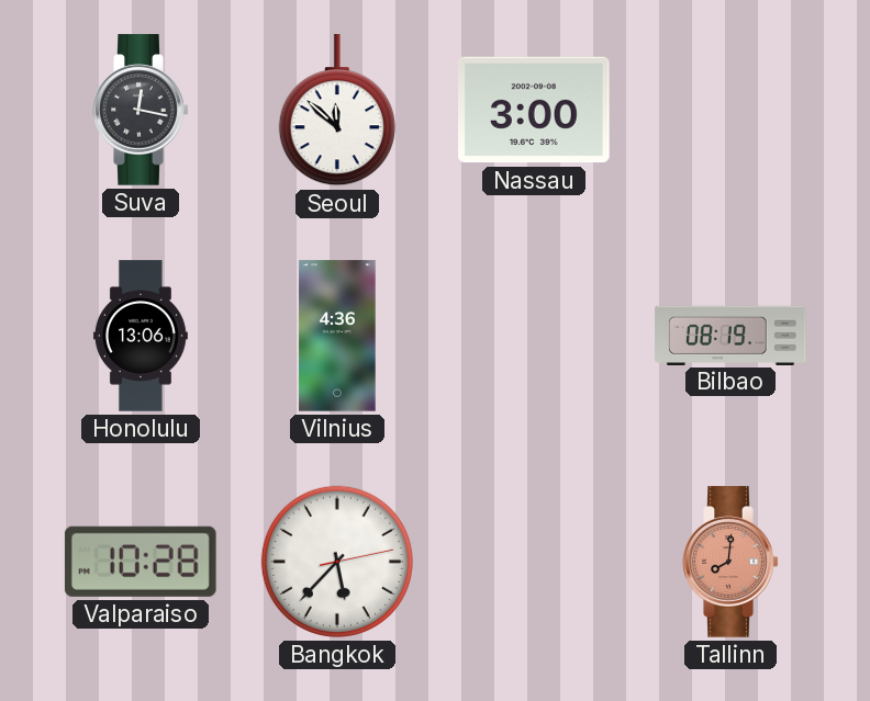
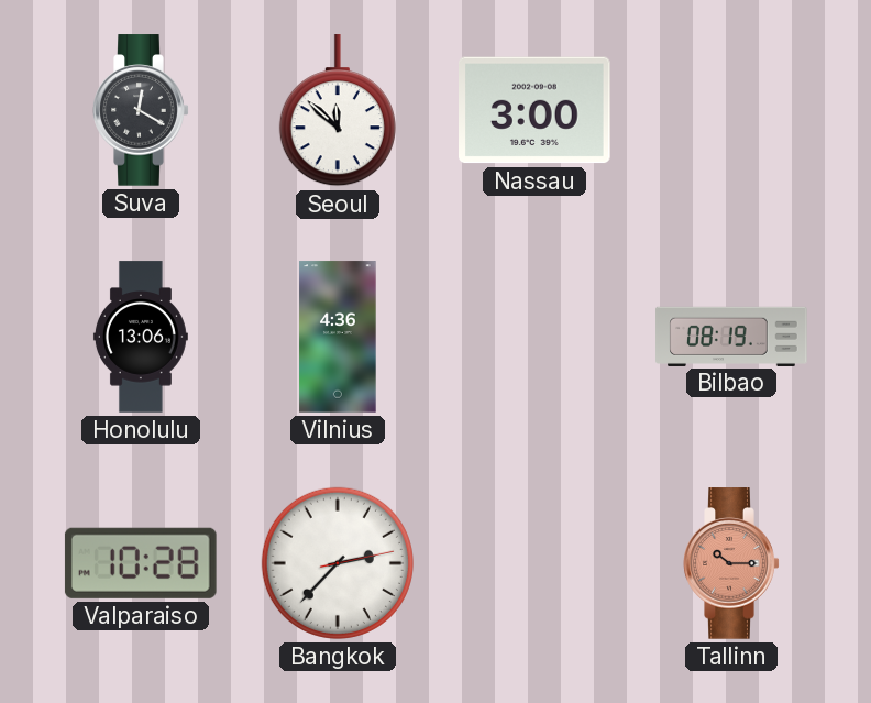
Suva: 12:17 -> 12:20 (141, 110)
Bangkok: 5:37 -> 2:37 (338, 563)
Tallinn: 8:01 -> 10:15 (731, 563)
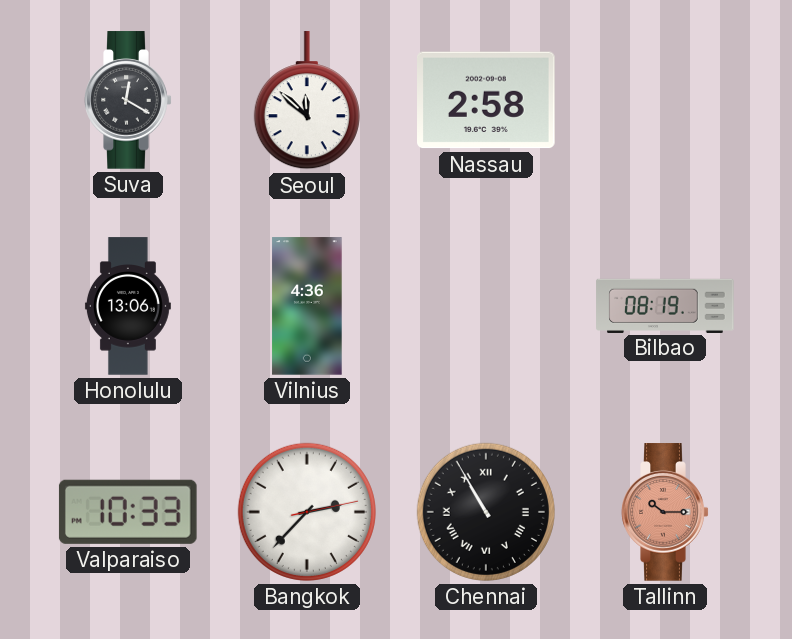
Nassau: 3:00 -> 2:58 (486, 100)
Valparaiso: 10:28 -> 10:33 (128, 512)
Chennai: none -> 10:55 (486, 512)
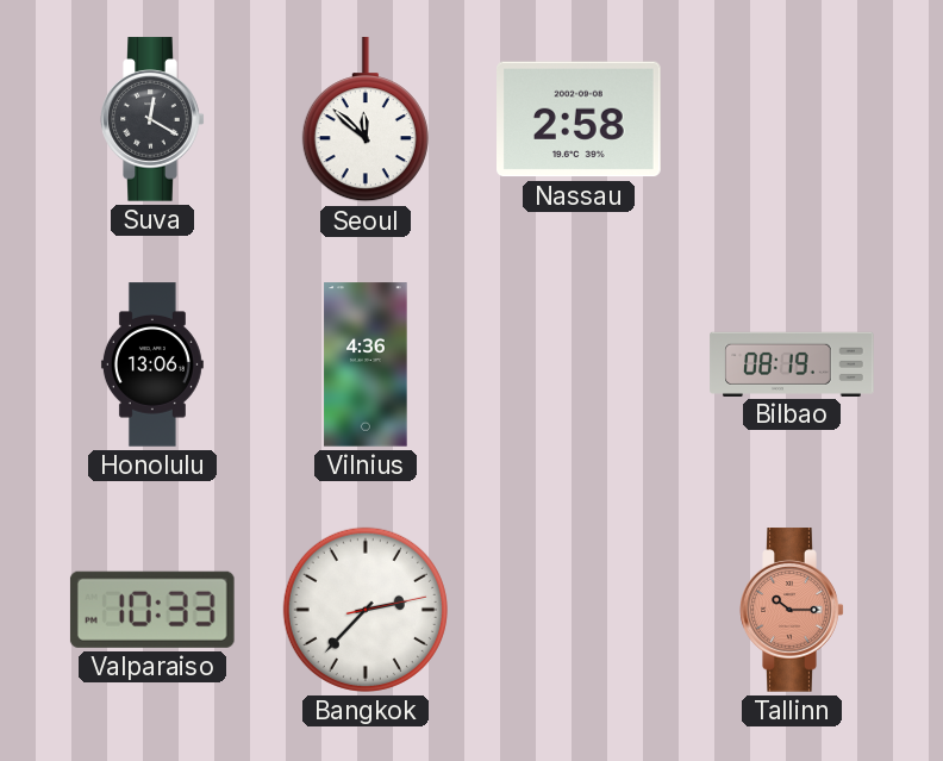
Chennai: 10:55 -> none (486, 512)
